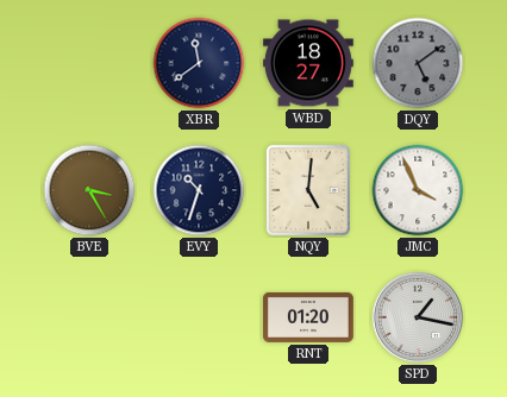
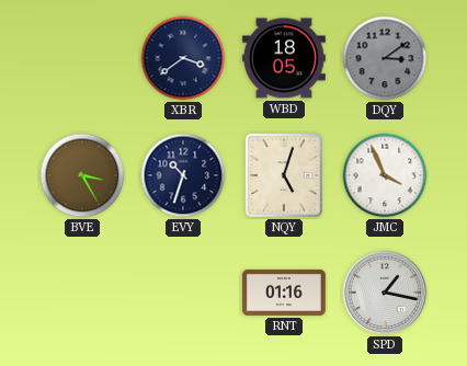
XBR: 11:39 -> 3:39 (183, 58)
WBD: 18:27 -> 18:05 (284, 58)
DQY: 5:09 -> 3:09 (385, 58)
NQY: 5:01 -> 5:03 (284, 175)
RNT: 01:20 -> 01:16 (284, 293)
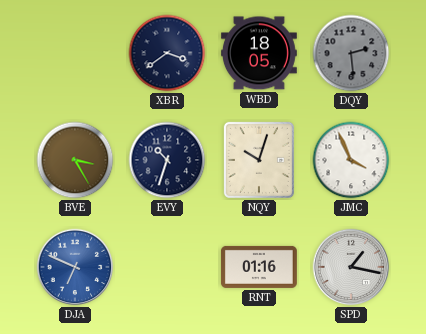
DQY: 3:09 -> 2:29 (351, 53)
NQY: 5:03 -> 10:03 (259, 160)
DJA: none -> 6:49 (75, 267)
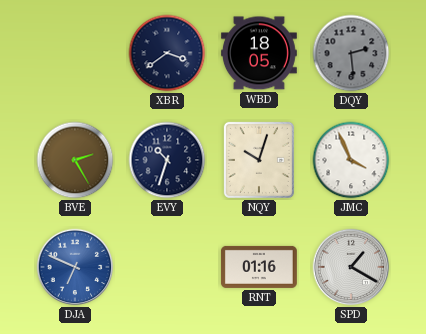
BVE: 3:25 -> 2:25 (75, 160)
SPD: 1:17 -> 1:20 (351, 267)
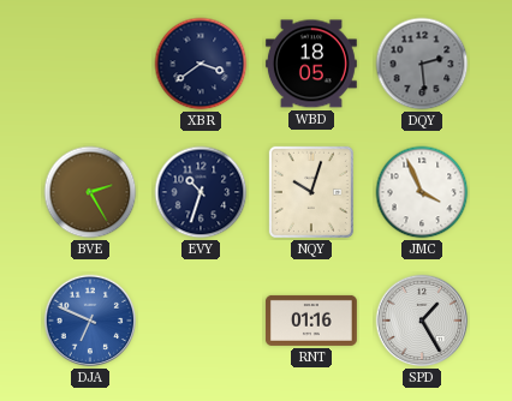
SPD: 1:20 -> 1:25 (422, 321)
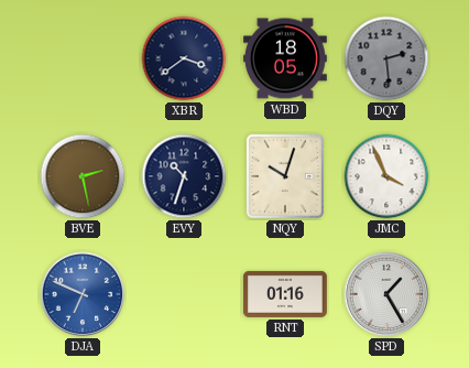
BVE: 2:25 -> 2:28 (83, 176)
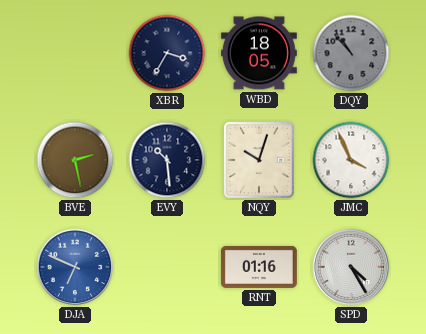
XBR: 3:39 -> 3:35 (167, 53)
DQY: 2:29 -> 10:53 (351, 53)
EVY: 10:33 -> 10:29 (167, 160)
SPD: 1:25 -> 4:25 (351, 267)
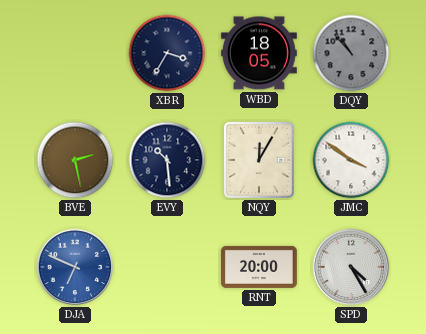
NQY: 10:03 -> 12:05 (259, 160)
JMC: 3:56 -> 3:51 (351, 160)
RNT: 01:16 -> 20:00 (259, 267)
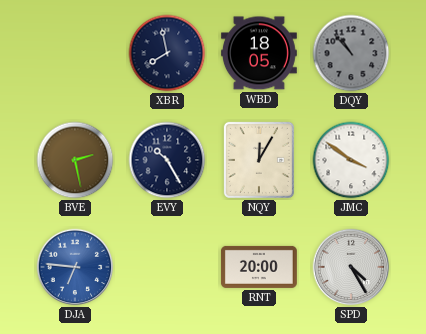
XBR: 3:35 -> 7:58 (167, 53)
EVY: 10:29 -> 10:25 (167, 160)
DJA: 6:49 -> 6:46 (75, 267)
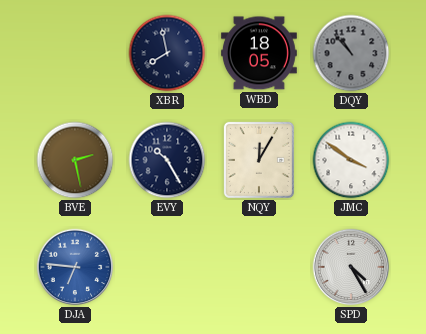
RNT: 20:00 -> none (259, 267)
